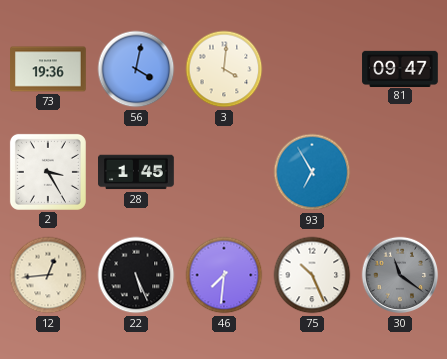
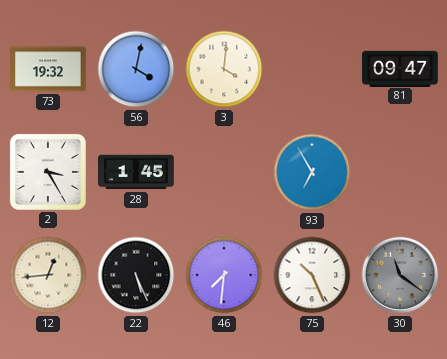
73: 19:36 -> 19:32 (48, 69)
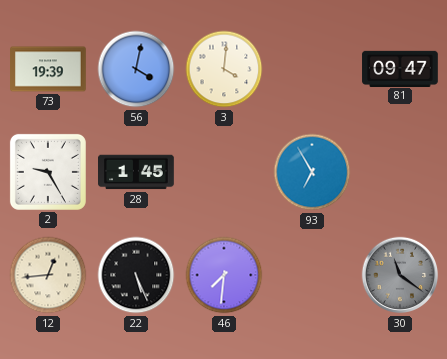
73: 19:32 -> 19:39 (48, 69)
2: 3:25 -> 9:25 (48, 172)
75: 10:26 -> none (312, 275)
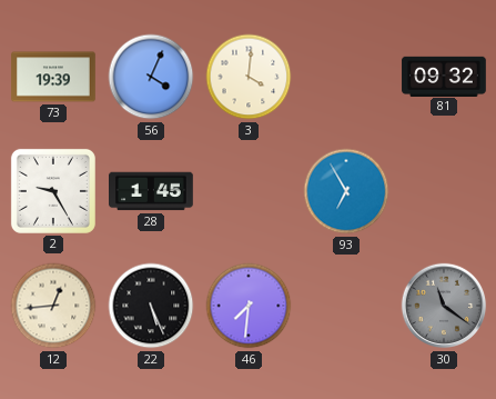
56: 4:02 -> 4:04 (151, 77)
81: 09:47 -> 09:32 (444, 76)
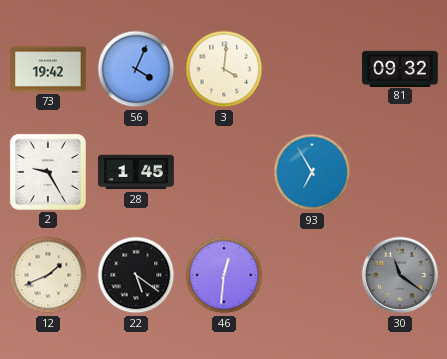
73: 19:39 -> 19:42 (48, 69)
12: 12:44 -> 1:41 (48, 275)
22: 5:26 -> 5:21 (136, 275)
46: 7:31 -> 12:31 (224, 275)
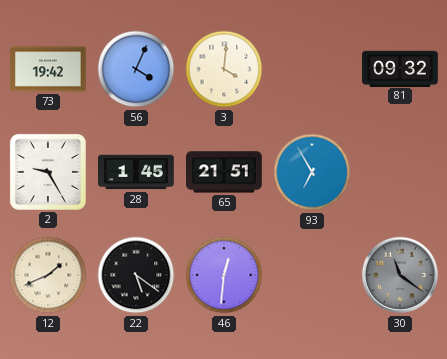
65: none -> 21:51 (225, 172)
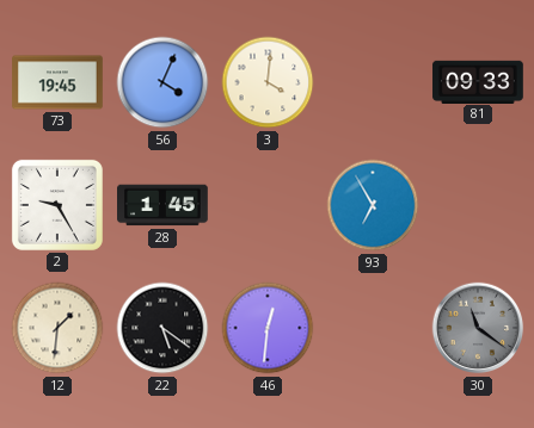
73: 19:42 -> 19:45 (57, 82)
81: 09:32 -> 09:33 (478, 81)
65: 21:51 -> none (225, 172)
12: 1:41 -> 1:31 (57, 328)
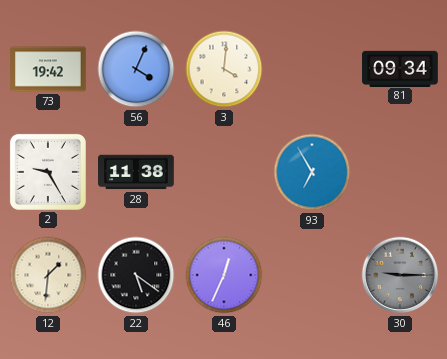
73: 19:45 -> 19:42 (48, 69)
81: 09:33 -> 09:34 (400, 68)
28: 1:45 -> 11:38 (136, 172)
46: 12:31 -> 12:34 (224, 275)
30: 11:21 -> 9:15 (400, 275)
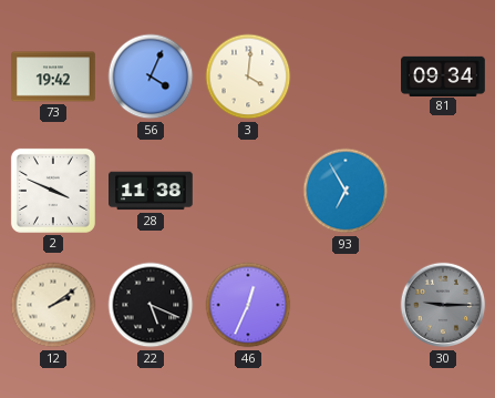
2: 9:25 -> 3:49 (53, 191)
12: 1:31 -> 2:09 (53, 305)
22: 5:21 -> 5:19 (151, 305)
